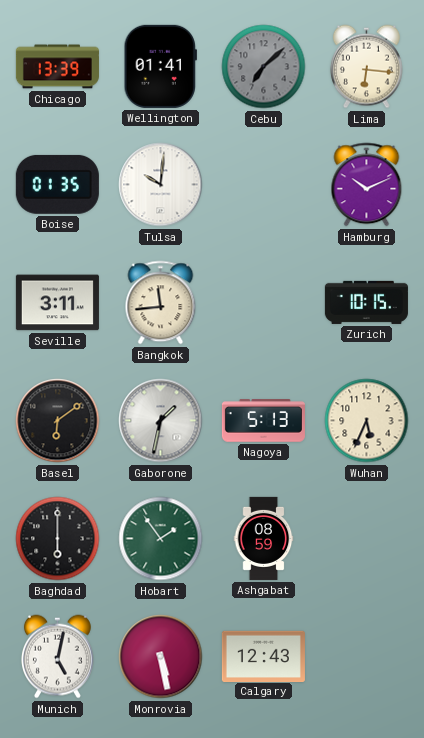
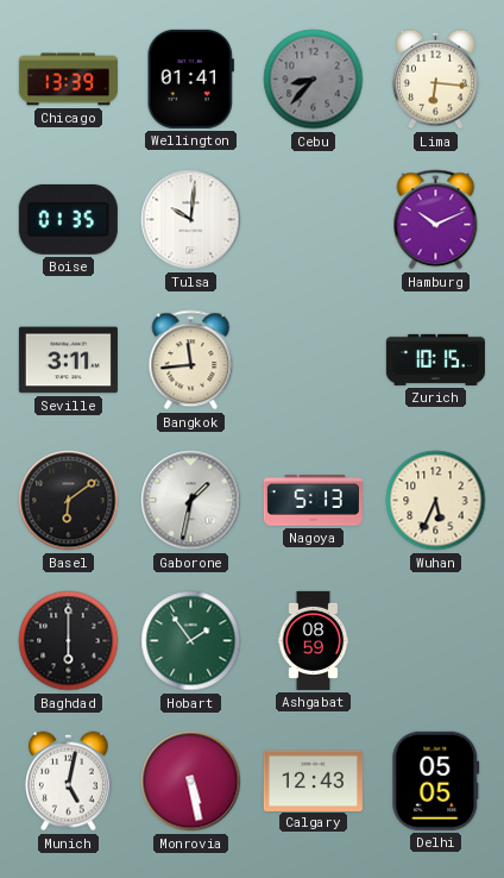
Cebu: 7:08 -> 8:37 (314, 80)
Delhi: none -> 05:05 (436, 780)
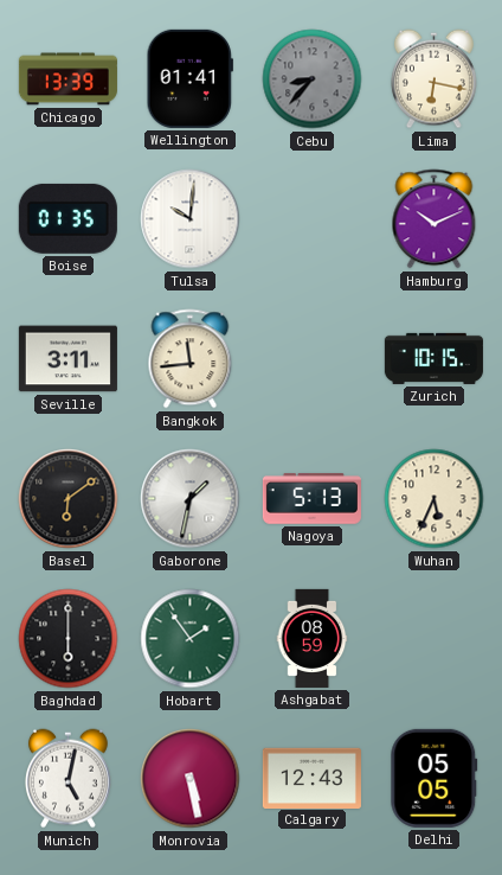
Lima: 6:16 -> 6:17 (433, 79)
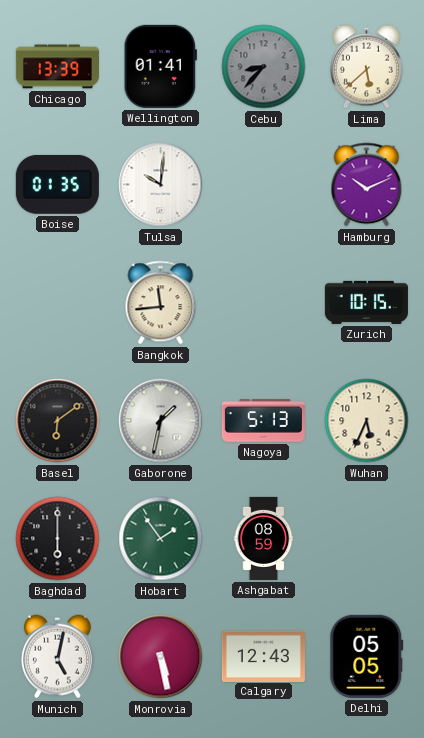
Lima: 6:17 -> 5:38 (366, 67)
Seville: 3:11 -> none (67, 359)
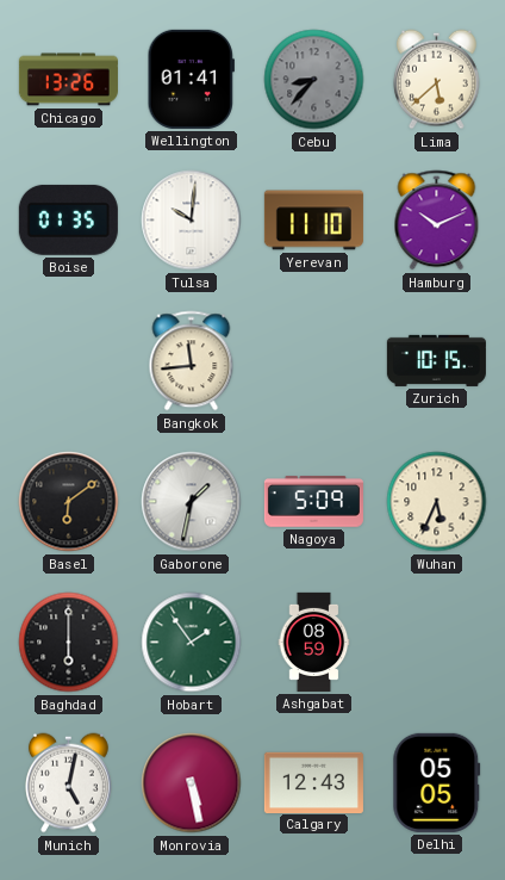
Chicago: 13:39 -> 13:26 (68, 80)
Yerevan: none -> 11:10 (313, 221)
Nagoya: 5:13 -> 5:09 (313, 502)
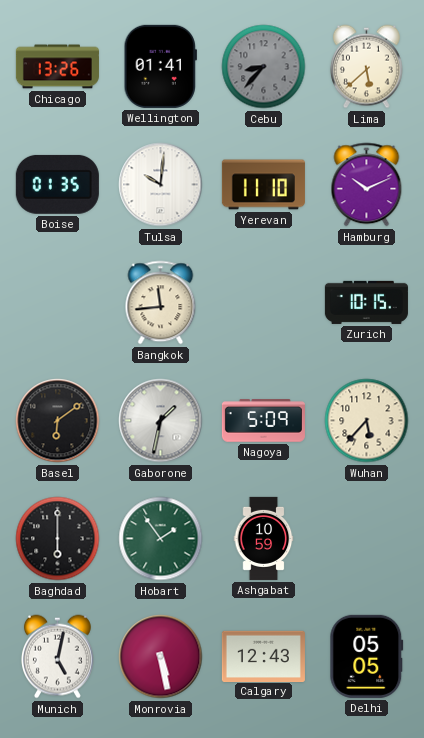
Wuhan: 5:34 -> 5:37 (367, 421)
Ashgabat: 08:59 -> 10:59 (264, 538)
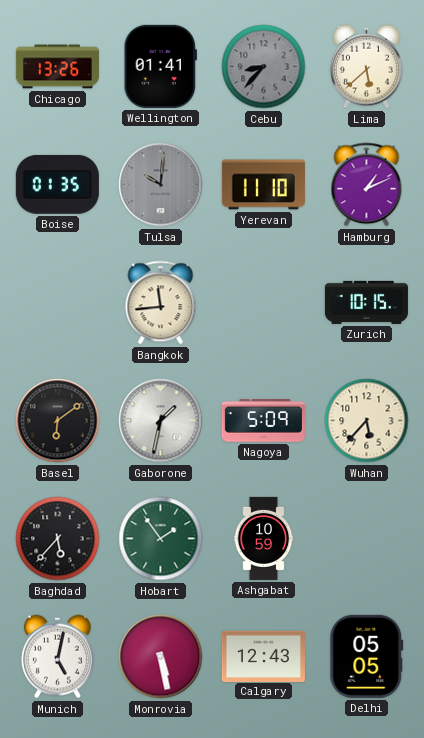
Tulsa dial: white -> grey (161, 185)
Hamburg: 10:11 -> 1:11 (367, 185)
Baghdad: 6:00 -> 5:37 (58, 539)
